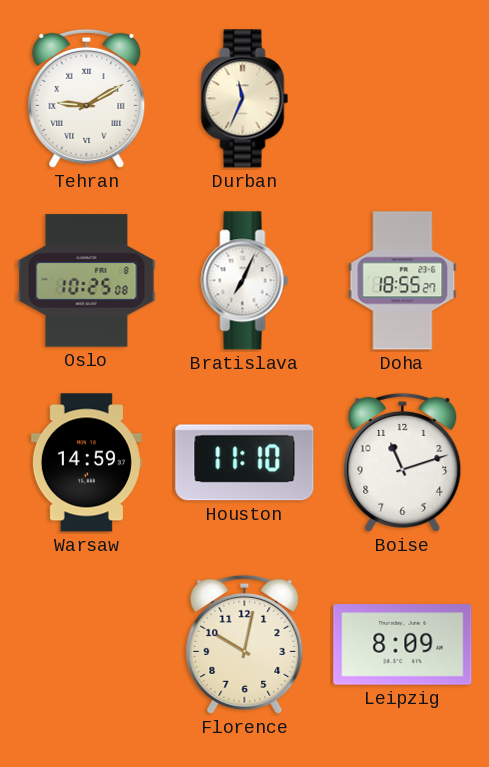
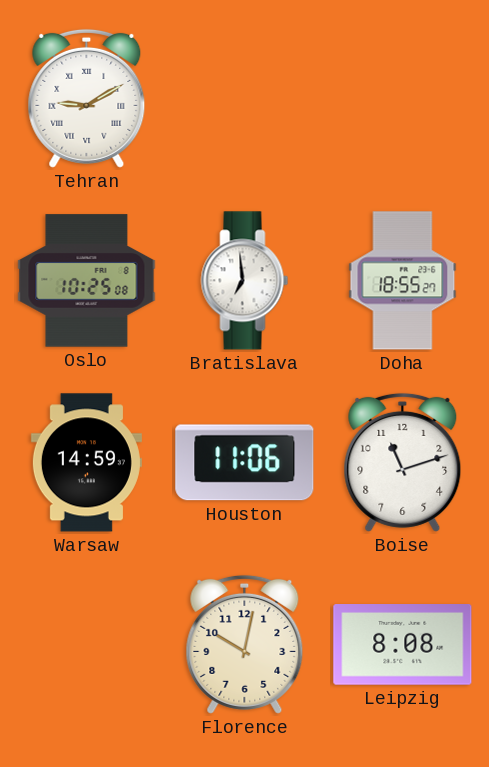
Durban: 11:34 -> none (245, 99)
Bratislava: 7:04 -> 6:59 (245, 281)
Houston: 11:10 -> 11:06 (245, 463)
Leipzig: 8:09 -> 8:08 (403, 645)
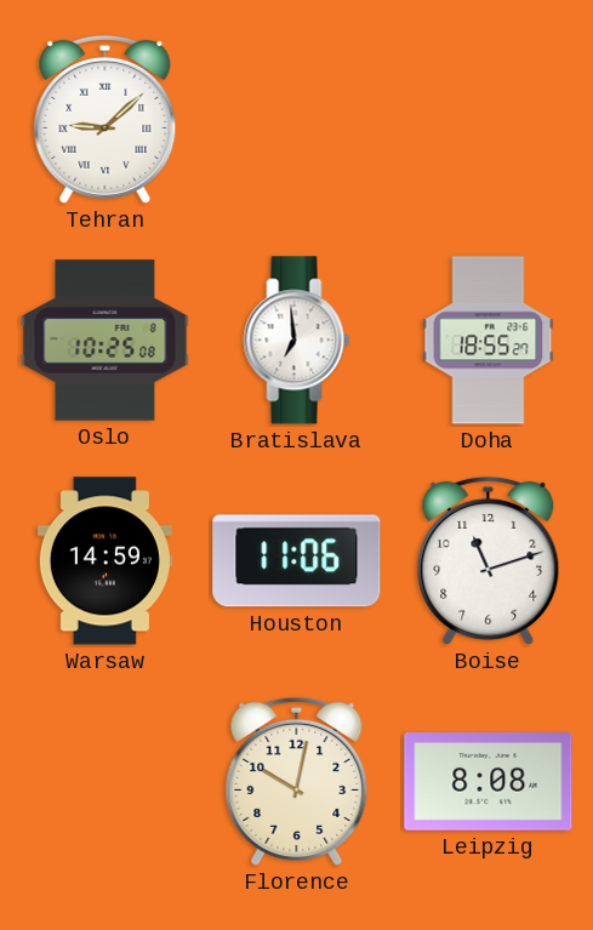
Tehran: 9:10 -> 9:08 (106, 119)
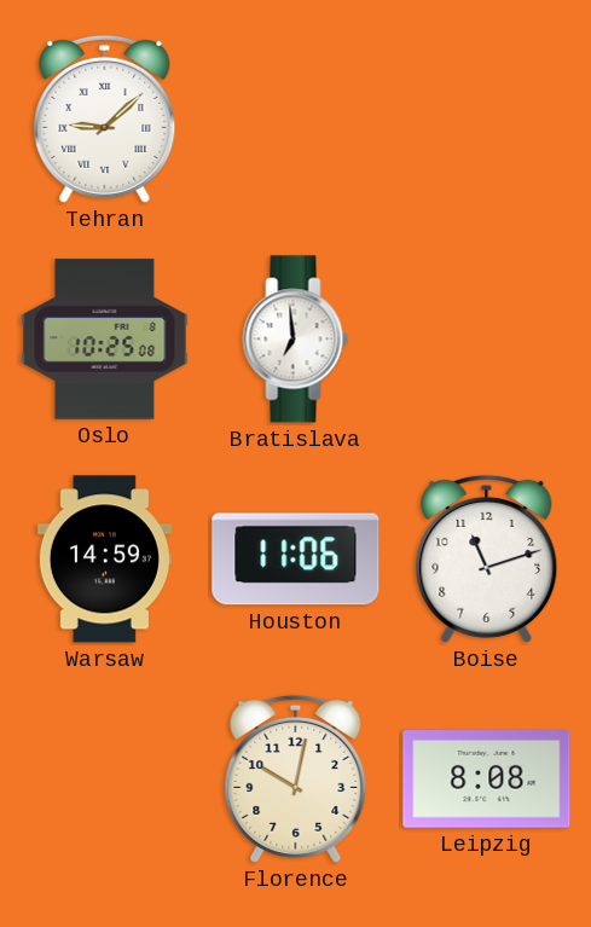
Doha: 18:55 -> none (489, 341)
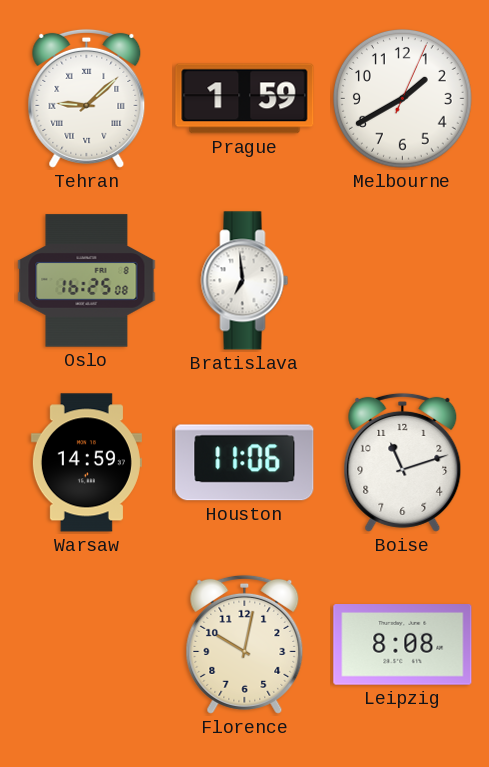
Prague: none -> 1:59 (245, 99)
Melbourne: none -> 1:40 (403, 99)
Oslo: 10:25 -> 16:25 (87, 281)
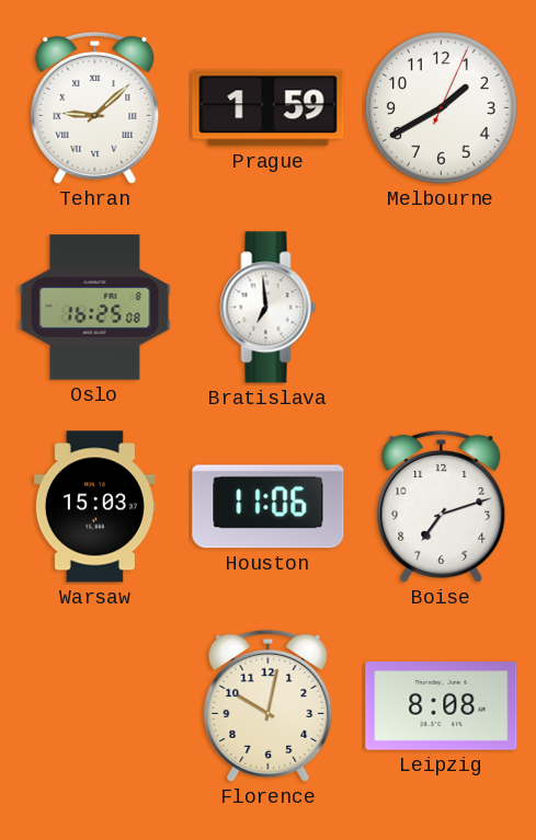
Warsaw: 14:59 -> 15:03 (94, 507)
Boise: 11:12 -> 7:12 (442, 506)
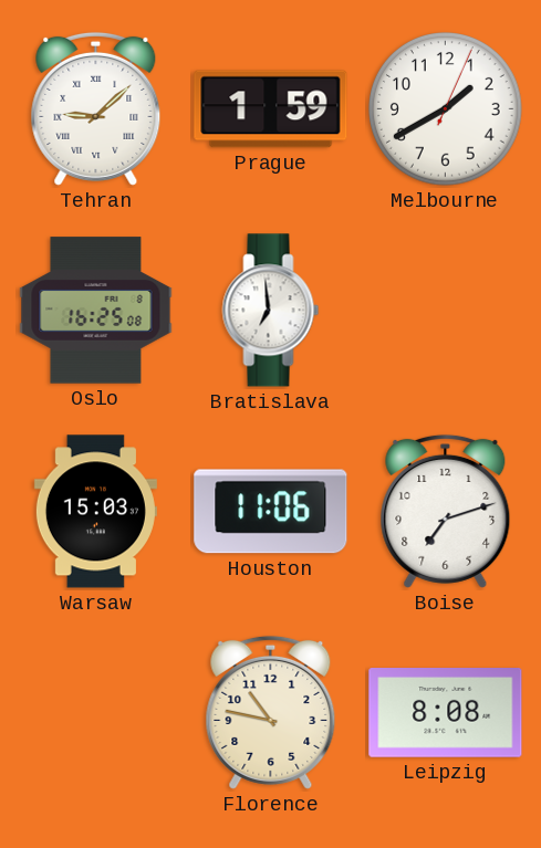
Florence: 10:02 -> 10:47 (271, 712)
